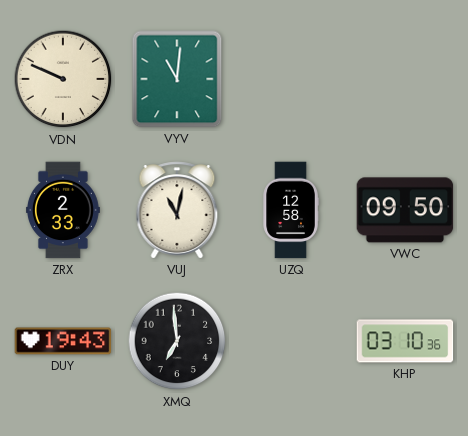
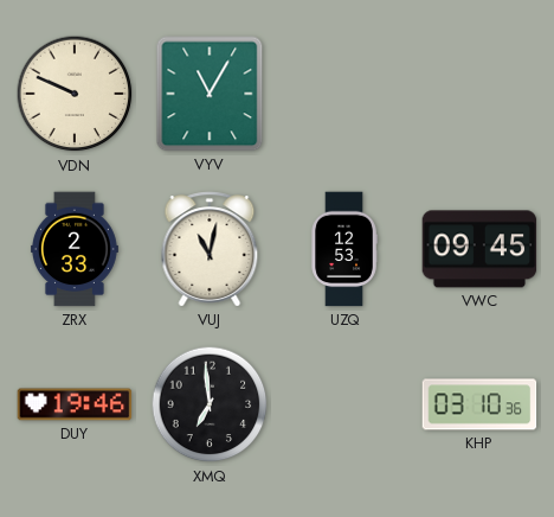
VYV: 11:01 -> 11:05 (210, 94)
UZQ: 12:58 -> 12:53 (344, 249)
VWC: 09:50 -> 09:45 (479, 249)
DUY: 19:43 -> 19:46 (75, 404)
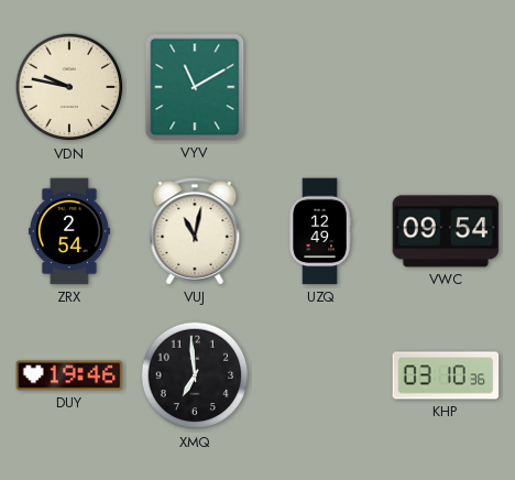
VDN: 9:49 -> 9:47 (69, 87)
VYV: 11:05 -> 11:10 (195, 87)
ZRX: 2:33 -> 2:54 (69, 231)
UZQ: 12:53 -> 12:49 (320, 231)
VWC: 09:45 -> 09:54 (446, 231)
